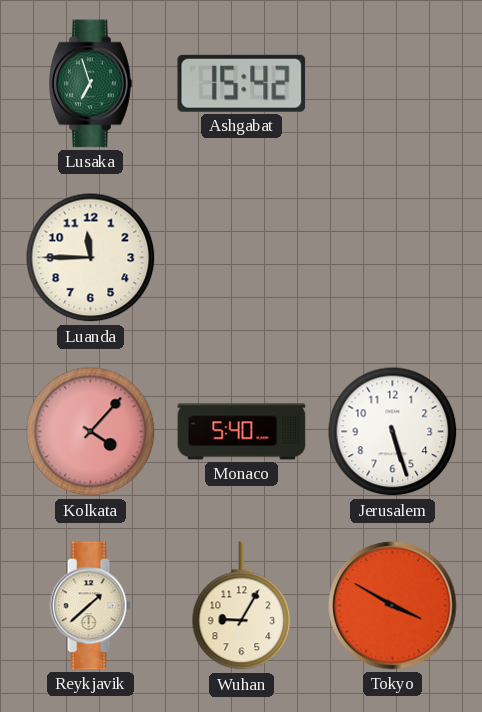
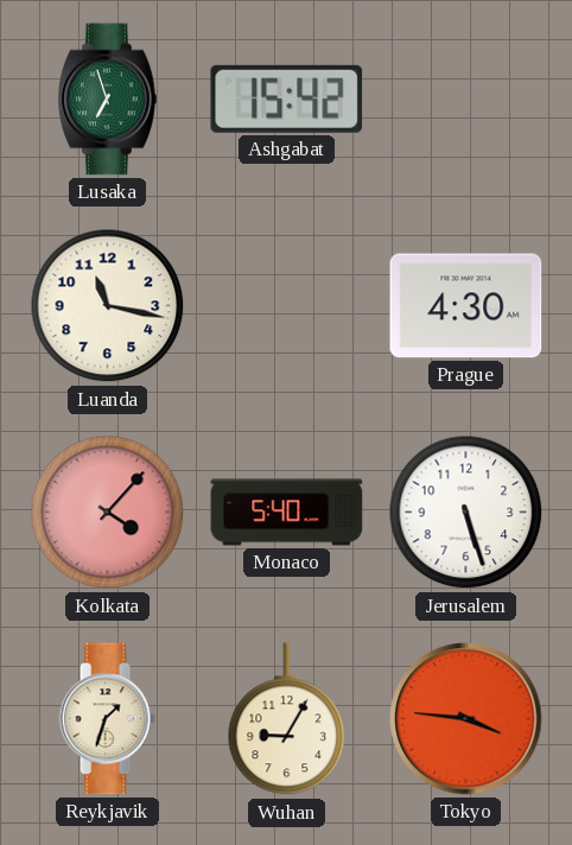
Luanda: 11:45 -> 11:17 (108, 306)
Prague: none -> 4:30 (466, 306)
Reykjavik: 1:38 -> 1:33 (107, 719)
Tokyo: 3:50 -> 3:46 (466, 719)
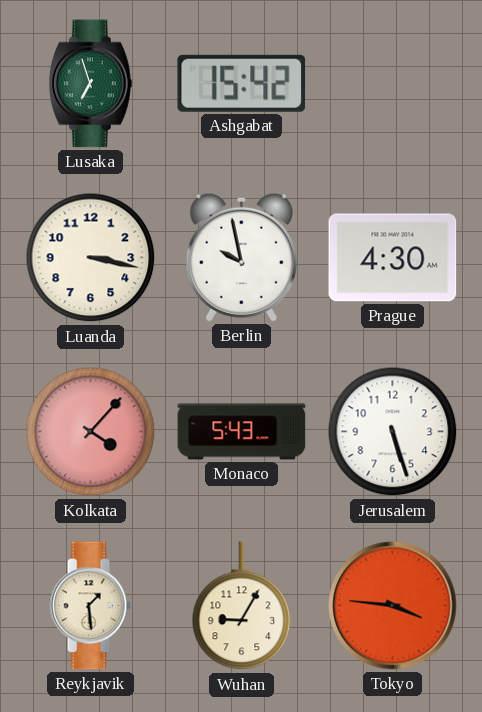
Luanda: 11:17 -> 3:17 (91, 258)
Berlin: none -> 9:58 (241, 257)
Monaco: 5:40 -> 5:43 (242, 432)
Reykjavik: 1:33 -> 1:29 (90, 606)
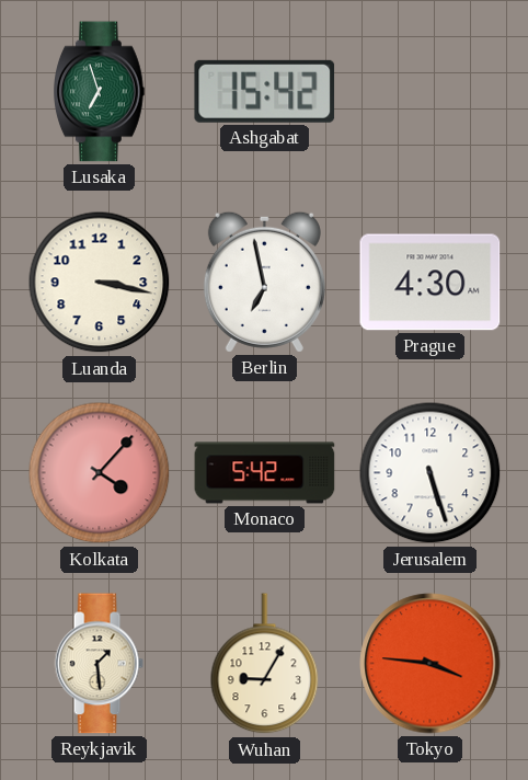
Berlin: 9:58 -> 6:58 (264, 282)
Monaco: 5:43 -> 5:42 (265, 473)
